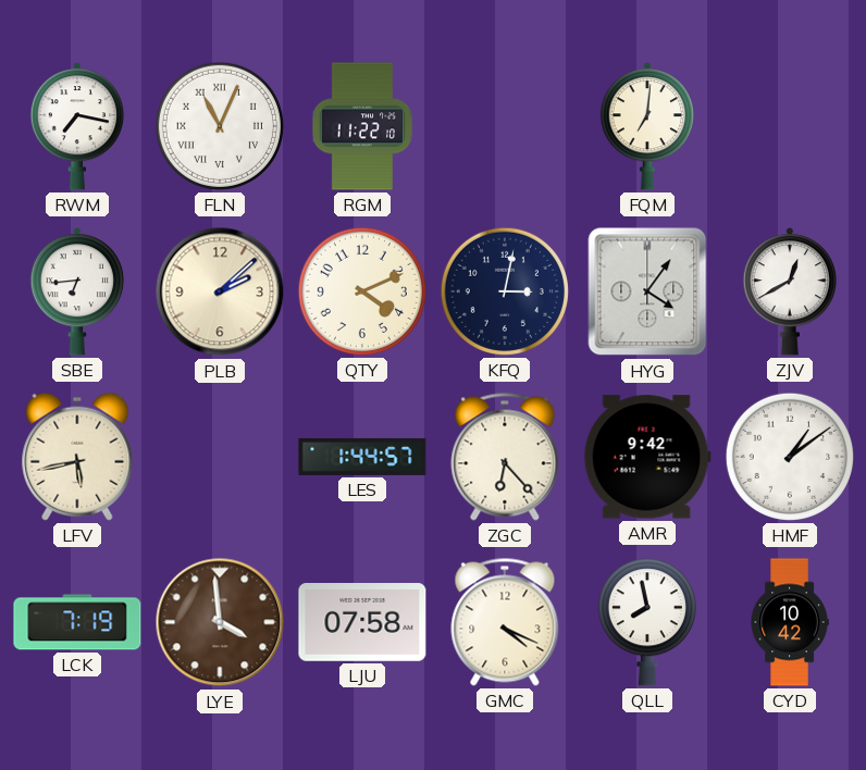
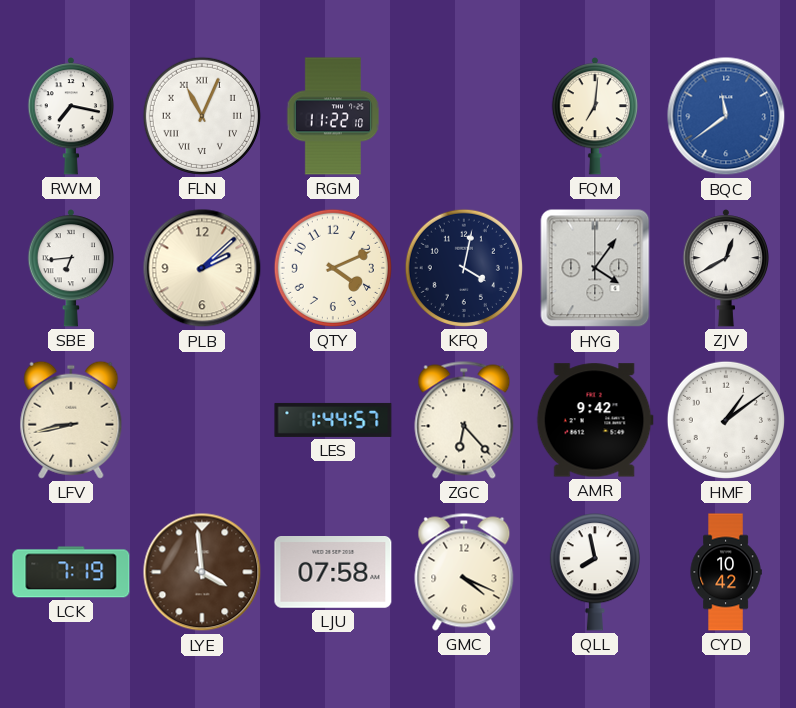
BQC: none -> 11:39 (726, 116)
KFQ: 3:02 -> 4:02 (464, 268)
LFV: 5:43 -> 8:43 (71, 420)
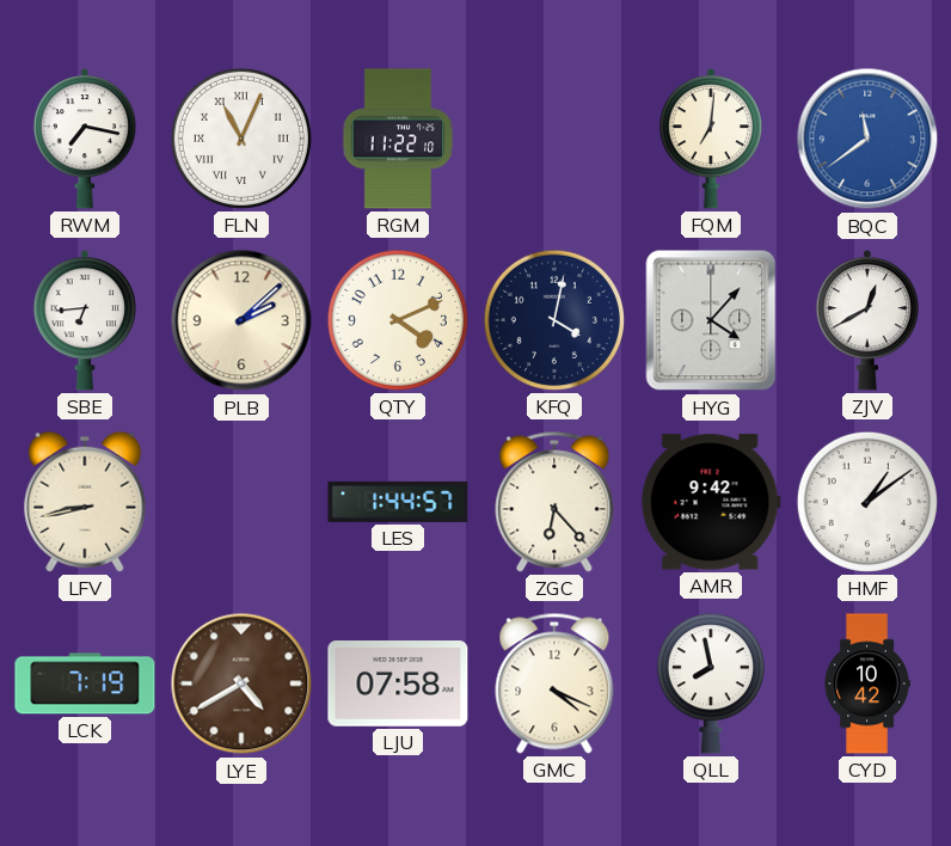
HYG: 4:06 -> 4:07 (711, 320)
LYE: 3:59 -> 4:40 (241, 683)
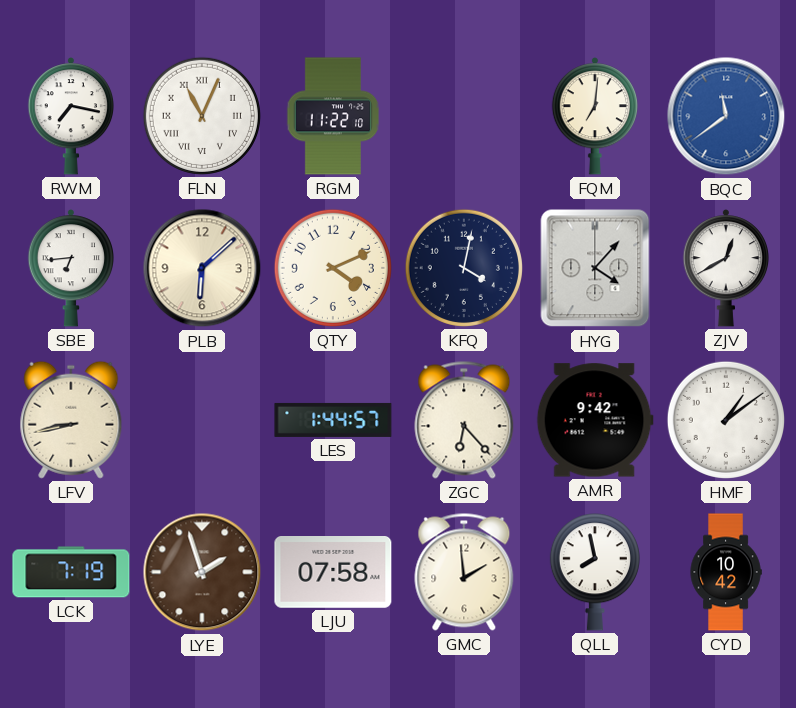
PLB: 2:08 -> 6:08 (202, 268)
LYE: 4:40 -> 1:57 (202, 572)
GMC: 4:19 -> 1:59 (464, 572)
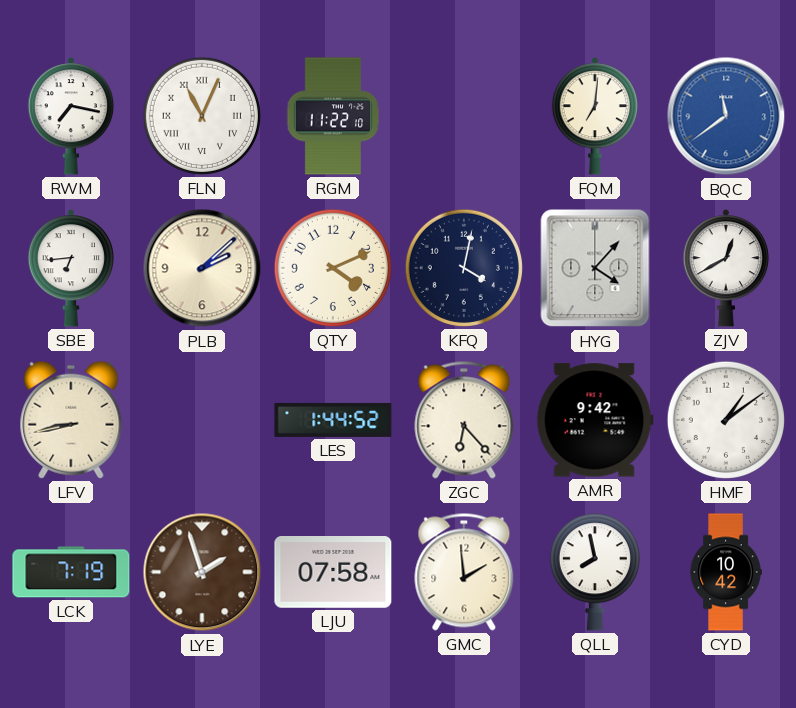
PLB: 6:08 -> 2:08 (202, 268)
LES: 1:44:57 -> 1:44:52 (333, 420)
